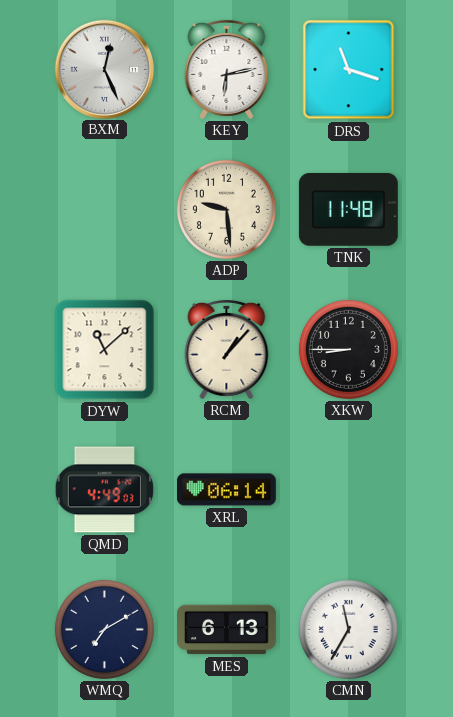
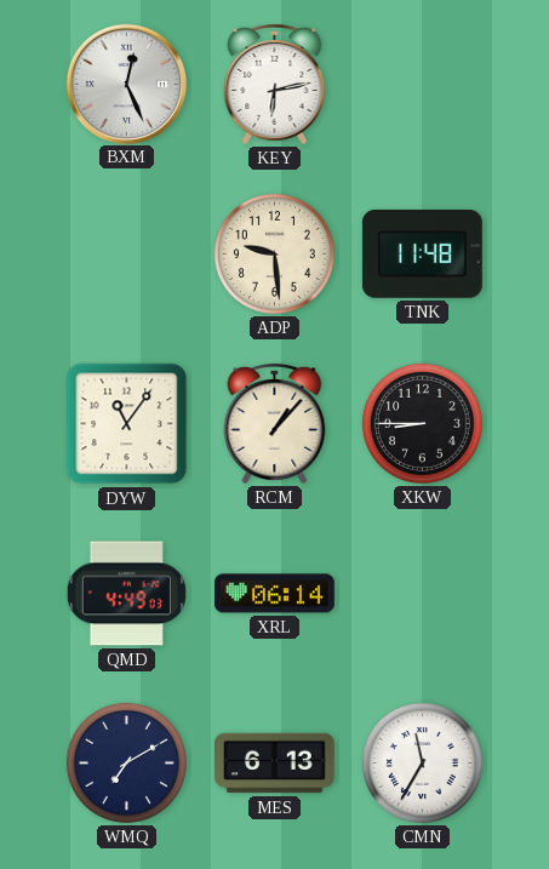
DRS: 11:18 -> none (349, 70)
DYW: 11:08 -> 11:06 (127, 424)
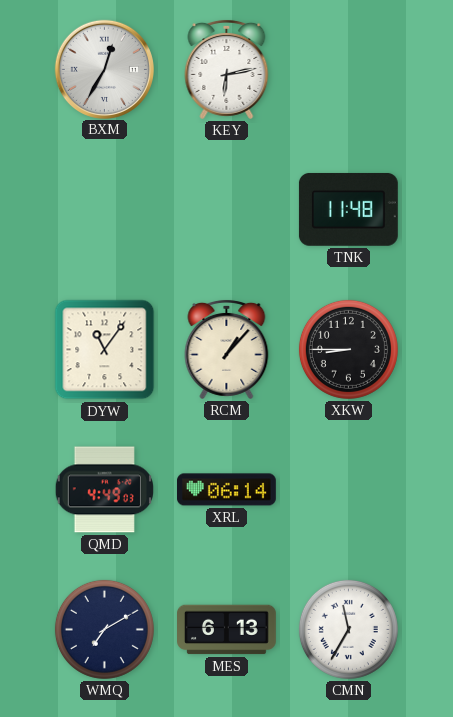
BXM: 12:26 -> 12:35 (104, 69)
ADP: 9:29 -> none (274, 253)
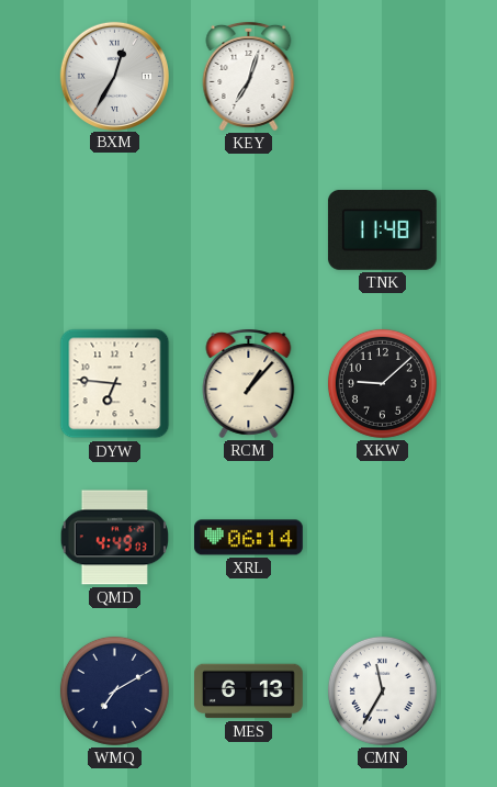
KEY: 6:13 -> 7:03 (249, 76)
DYW: 11:06 -> 6:46 (115, 384)
XKW: 8:45 -> 9:08 (382, 383)
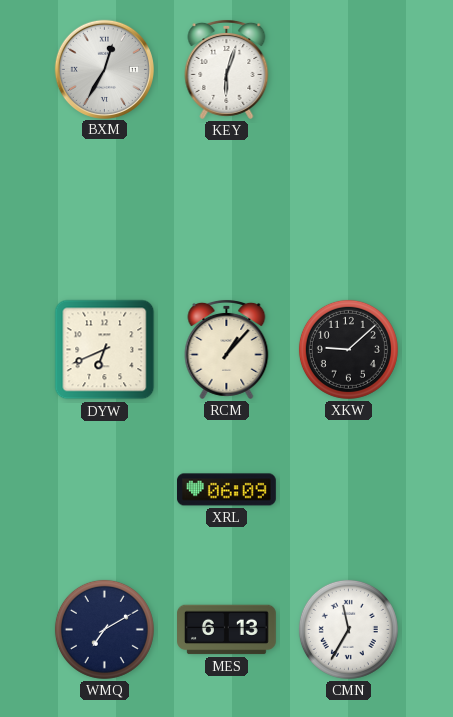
KEY: 7:03 -> 6:03 (227, 69)
TNK: 11:48 -> none (382, 229)
DYW: 6:46 -> 6:41 (105, 350)
QMD: 4:49 -> none (114, 538)
XRL: 06:14 -> 06:09 (227, 490)
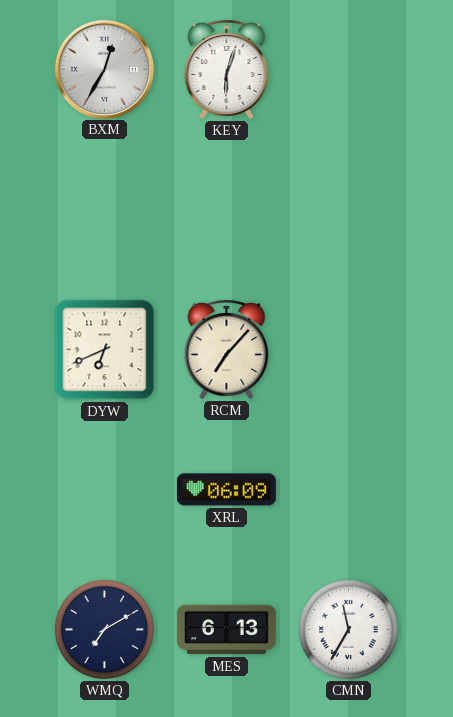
RCM: 1:07 -> 7:07 (227, 349)
XKW: 9:08 -> none (348, 349)
